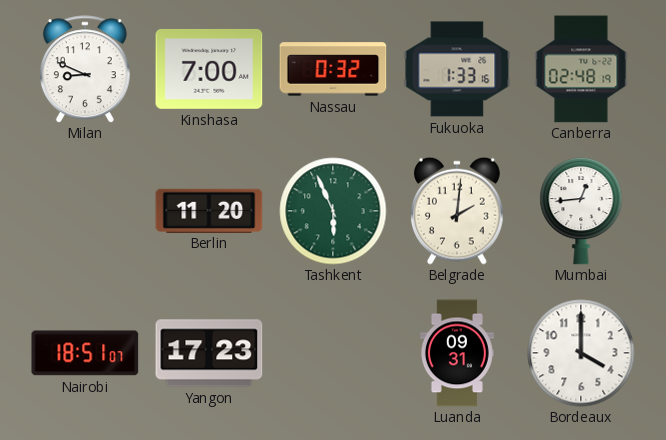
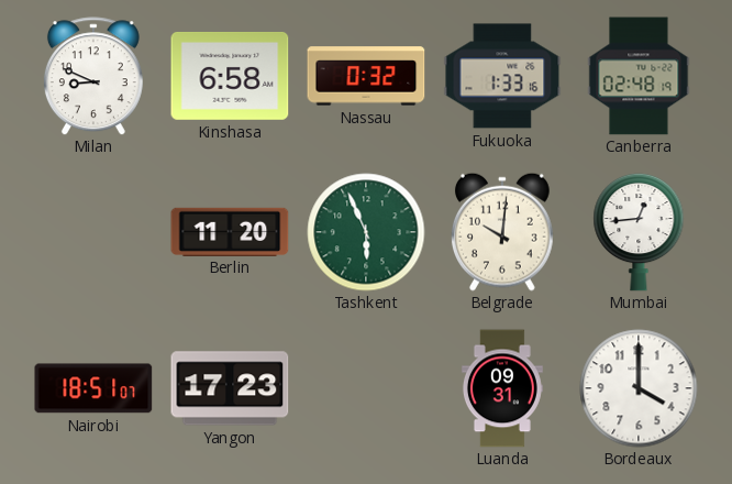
Kinshasa: 7:00 -> 6:58 (230, 76)
Belgrade: 2:01 -> 10:01 (502, 232)
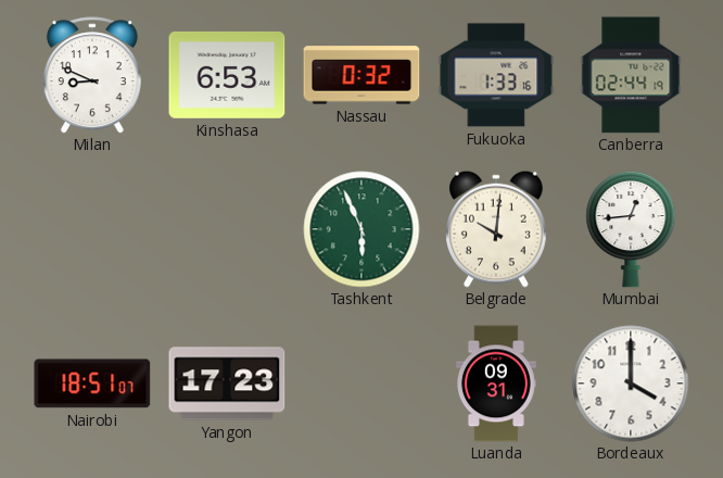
Kinshasa: 6:58 -> 6:53 (227, 75)
Canberra: 02:48 -> 02:44 (631, 75)
Berlin: 11:20 -> none (230, 231)
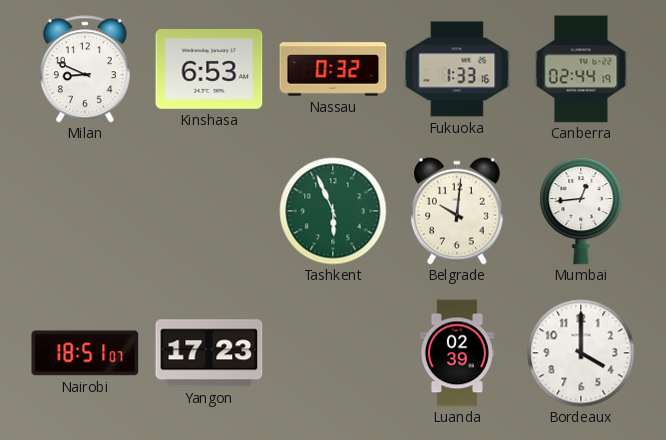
Luanda: 09:31 -> 02:39 (457, 353)
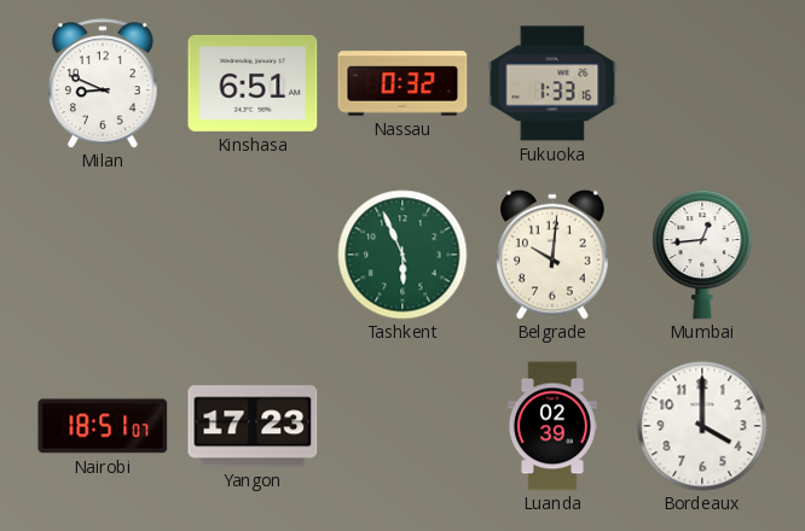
Kinshasa: 6:53 -> 6:51 (253, 83)
Canberra: 02:44 -> none (581, 69)
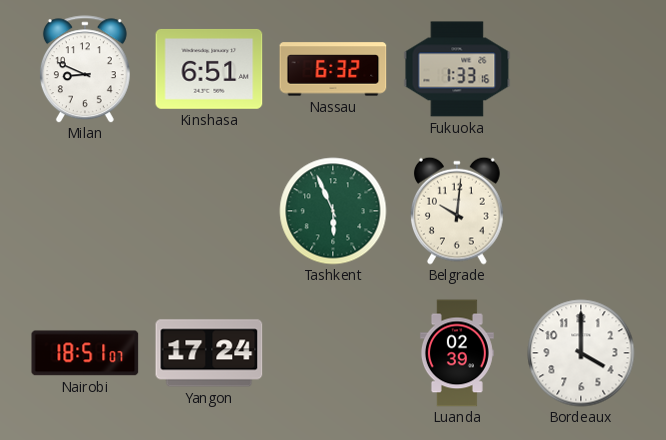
Nassau: 0:32 -> 6:32 (333, 69)
Mumbai: 12:44 -> none (702, 255)
Yangon: 17:23 -> 17:24 (209, 353)
